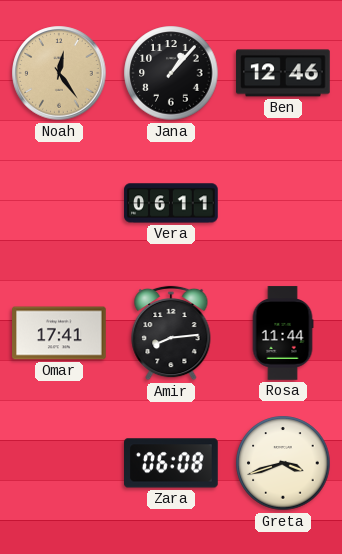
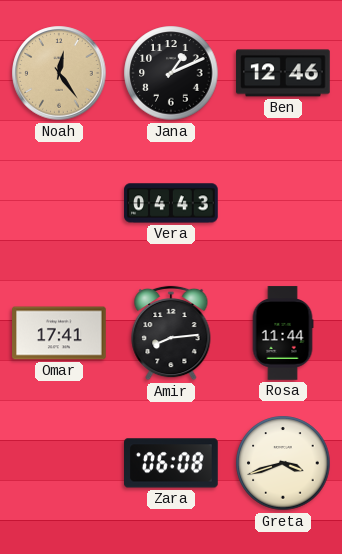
Jana: 1:07 -> 1:11 (171, 73)
Vera: 06:11 -> 04:43 (171, 203)
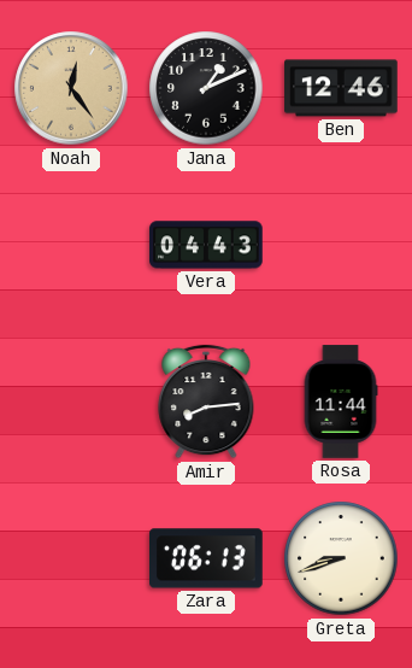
Omar: 17:41 -> none (59, 333)
Zara: 06:08 -> 06:13 (207, 558)
Greta: 3:42 -> 8:42 (341, 558)
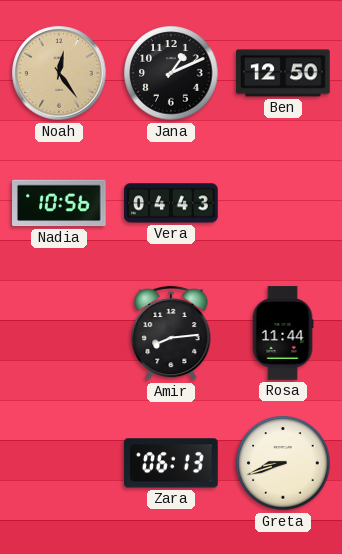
Ben: 12:46 -> 12:50 (283, 73)
Nadia: none -> 10:56 (59, 203)
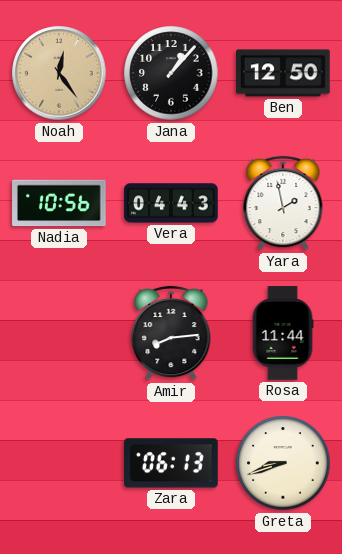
Jana: 1:11 -> 1:07 (171, 73)
Yara: none -> 1:58 (283, 203)
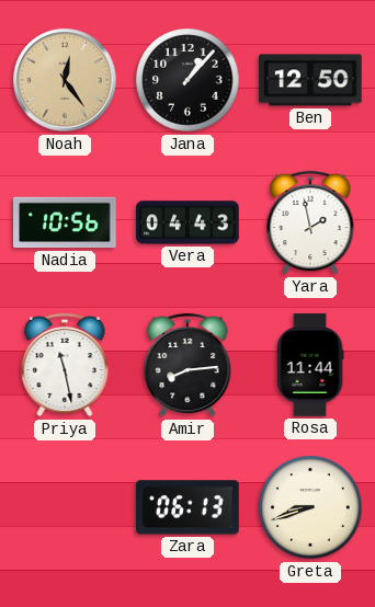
Priya: none -> 11:28 (65, 365)
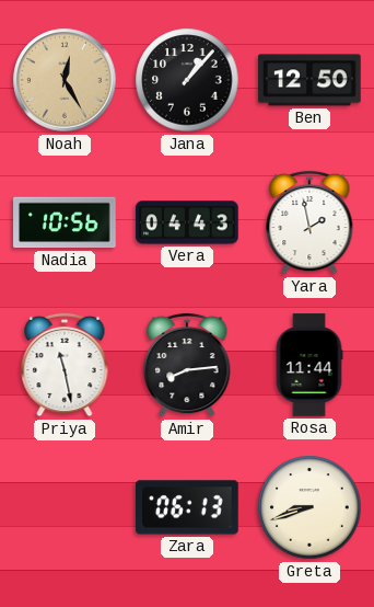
Noah: 12:24 -> 12:25 (65, 80)
